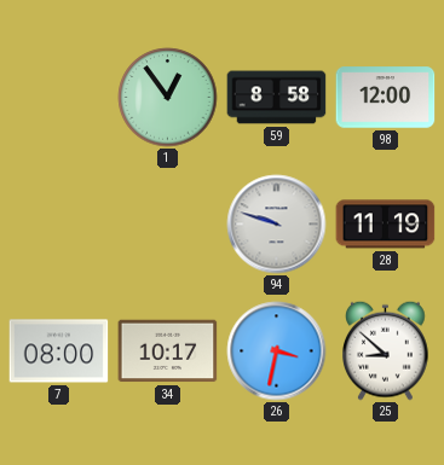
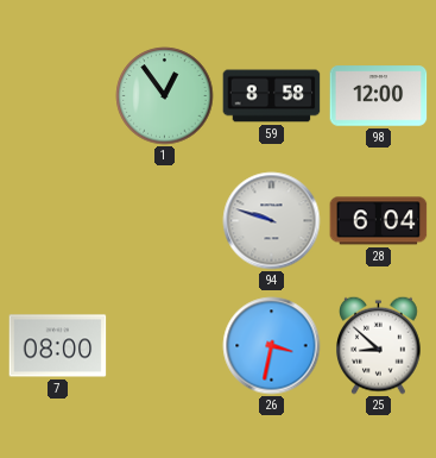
28: 11:19 -> 6:04 (379, 221)
34: 10:17 -> none (168, 351)
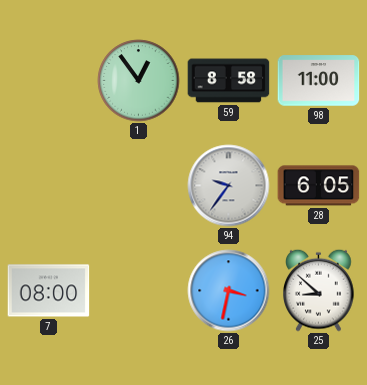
98: 12:00 -> 11:00 (319, 81)
94: 9:48 -> 9:36 (229, 186)
28: 6:04 -> 6:05 (319, 186)
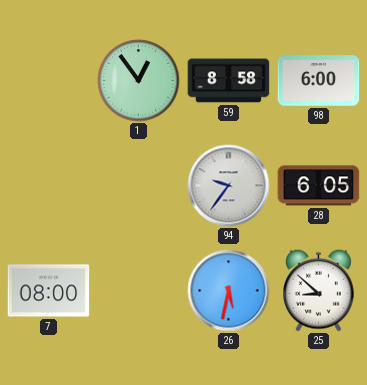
98: 11:00 -> 6:00 (319, 81)
26: 3:32 -> 5:32 (229, 291)
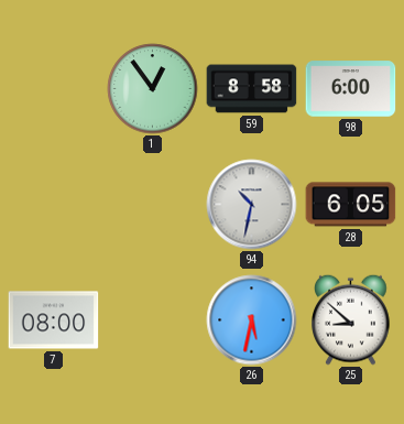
94: 9:36 -> 10:32 (252, 205)
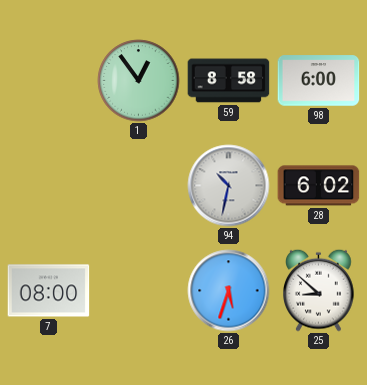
28: 6:05 -> 6:02 (319, 186)
26: 5:32 -> 5:33 (229, 291)
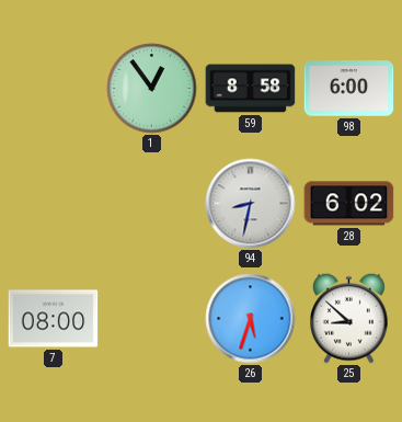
94: 10:32 -> 8:32 (251, 204)
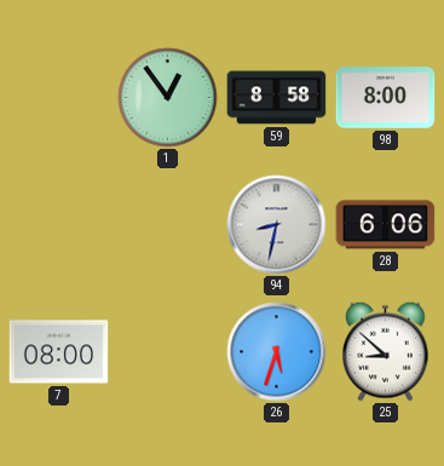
98: 6:00 -> 8:00 (386, 98)
28: 6:02 -> 6:06 (386, 225)
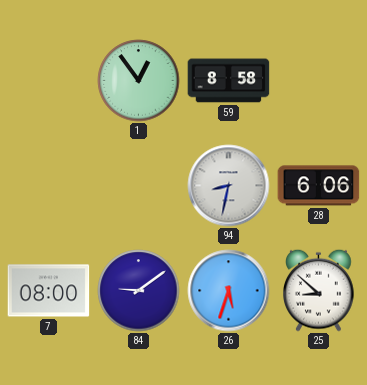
98: 8:00 -> none (386, 98)
84: none -> 9:09 (139, 291)
